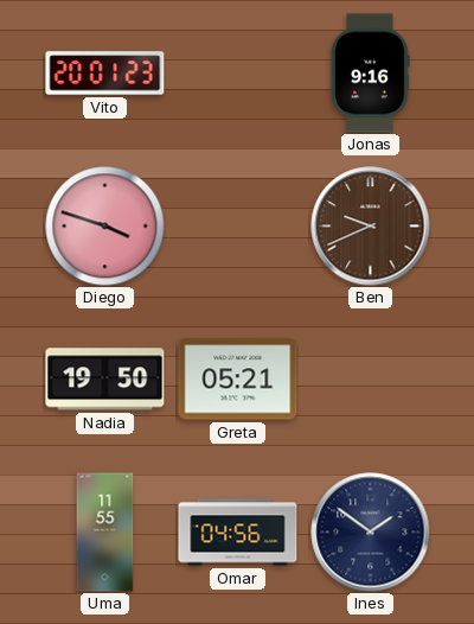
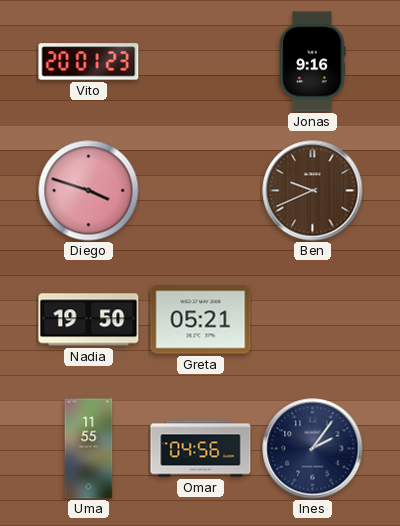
Ines: 1:51 -> 2:06 (313, 449)
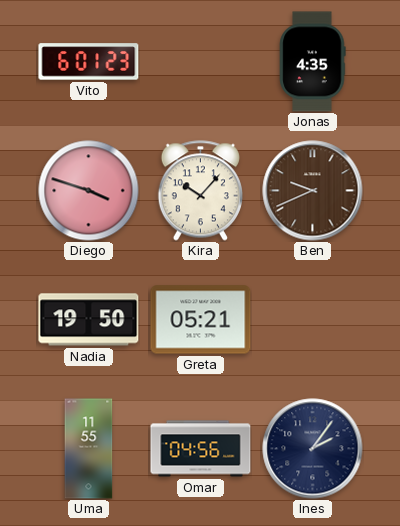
Vito: 20:01 -> 6:01 (89, 62)
Jonas: 9:16 -> 4:35 (313, 62)
Kira: none -> 10:07 (200, 191)
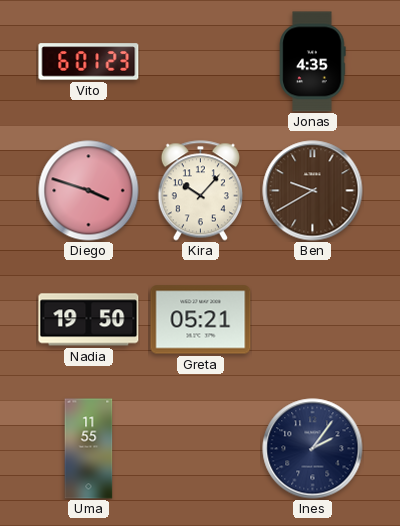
Ben: 9:41 -> 9:40 (313, 191)
Omar: 04:56 -> none (201, 449)
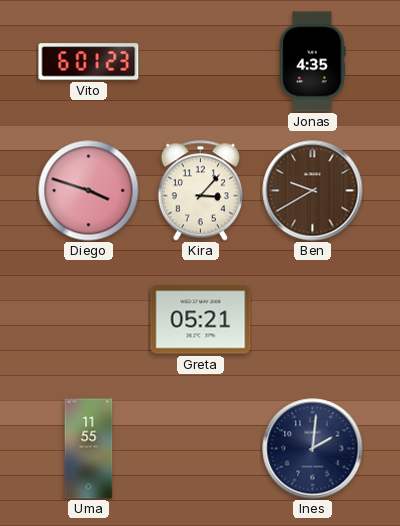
Kira: 10:07 -> 3:07 (200, 191)
Nadia: 19:50 -> none (89, 320)
Ines: 2:06 -> 2:01 (313, 449)
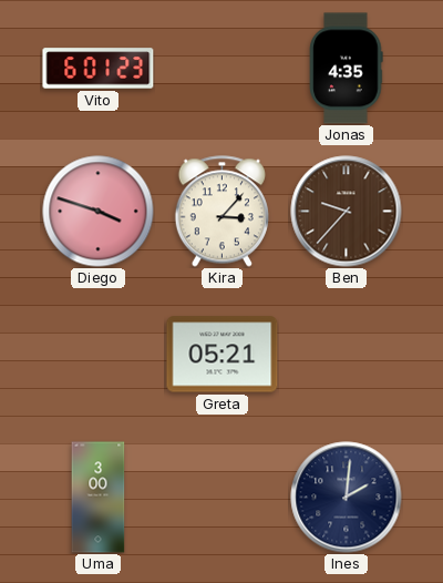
Ben: 9:40 -> 9:37 (347, 212)
Uma: 11:55 -> 3:00 (99, 498)
